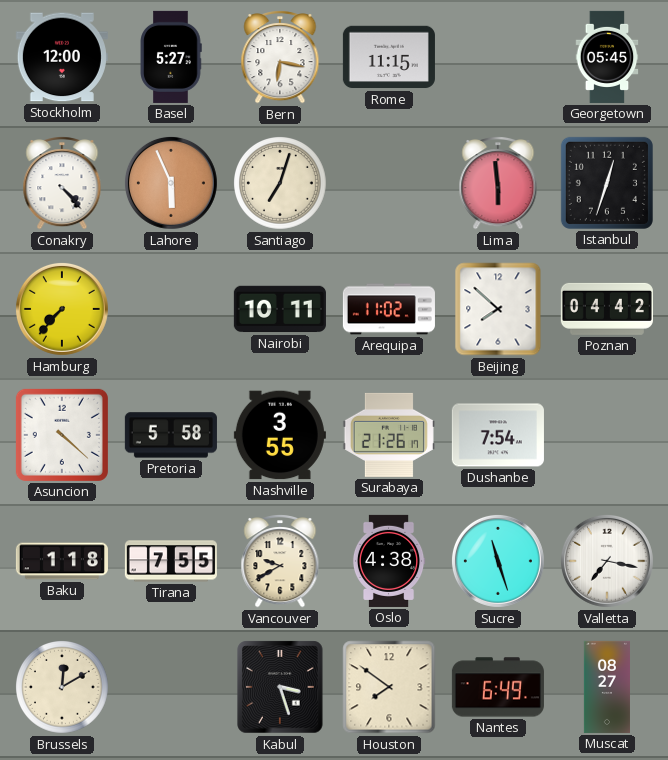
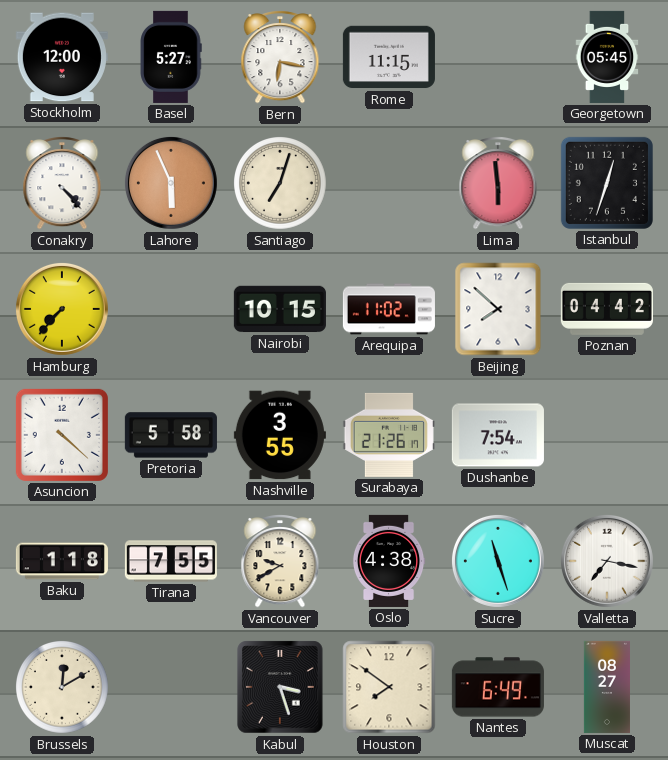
Nairobi: 10:11 -> 10:15 (280, 309)
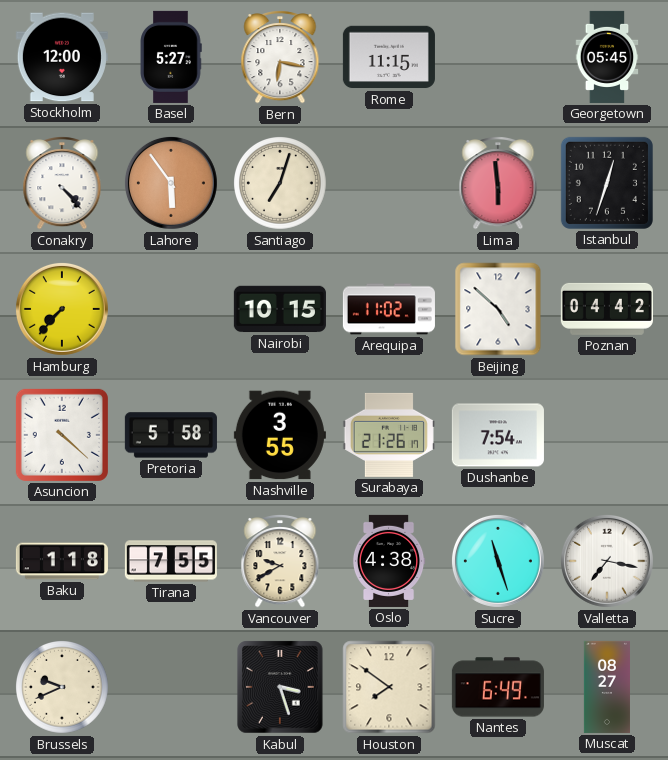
Lahore: 5:56 -> 5:54 (171, 183)
Beijing: 7:52 -> 4:52 (498, 309)
Brussels: 12:10 -> 9:41 (63, 688)
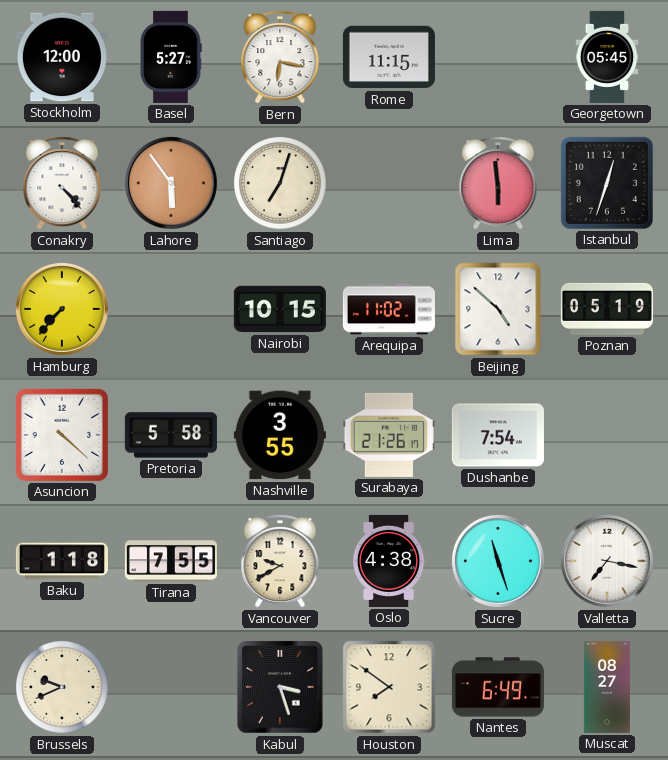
Poznan: 04:42 -> 05:19 (607, 309)
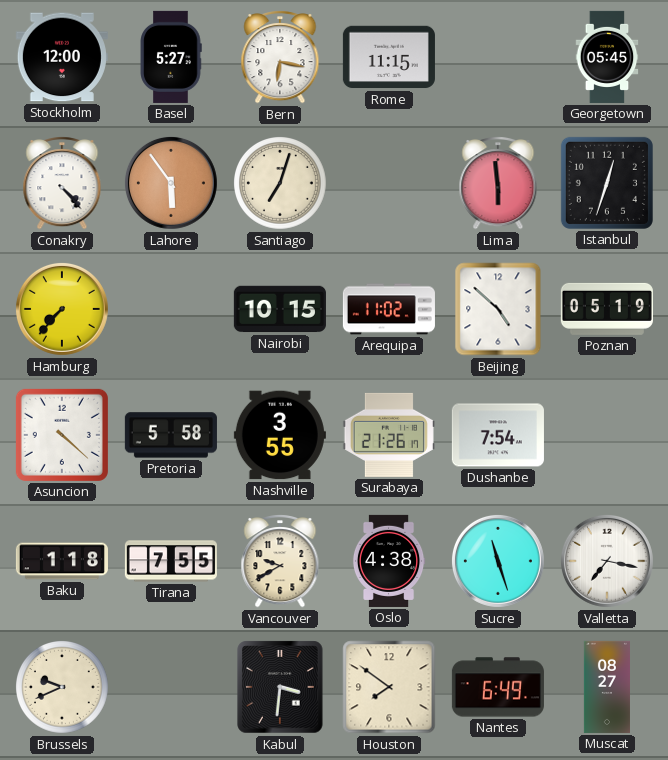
Kabul: 3:27 -> 3:31 (280, 687)
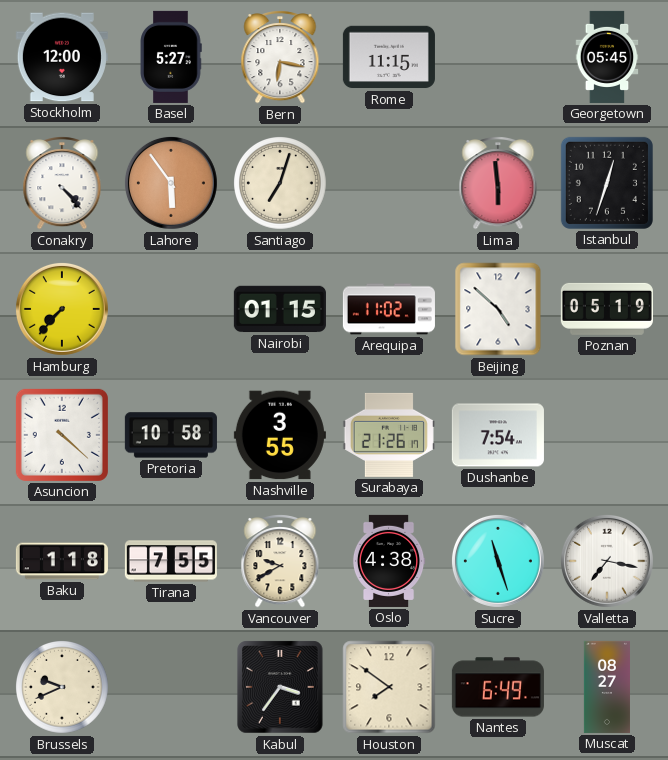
Nairobi: 10:15 -> 01:15 (280, 309)
Pretoria: 5:58 -> 10:58 (171, 435)
Kabul: 3:31 -> 3:36 (280, 687)
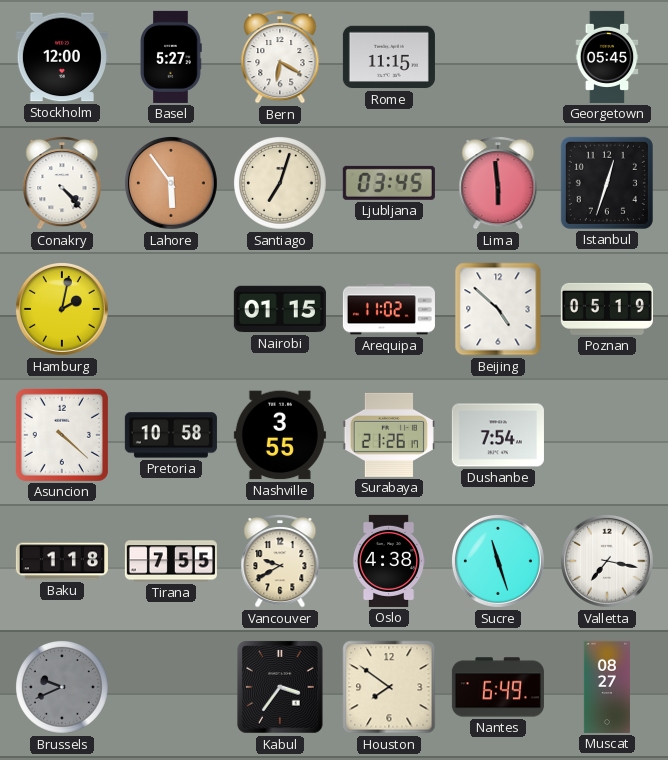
Bern: 6:17 -> 6:20 (280, 58)
Ljubljana: none -> 03:45 (389, 183)
Hamburg: 7:37 -> 2:02 (62, 309)
Brussels dial: cream -> grey (63, 688)
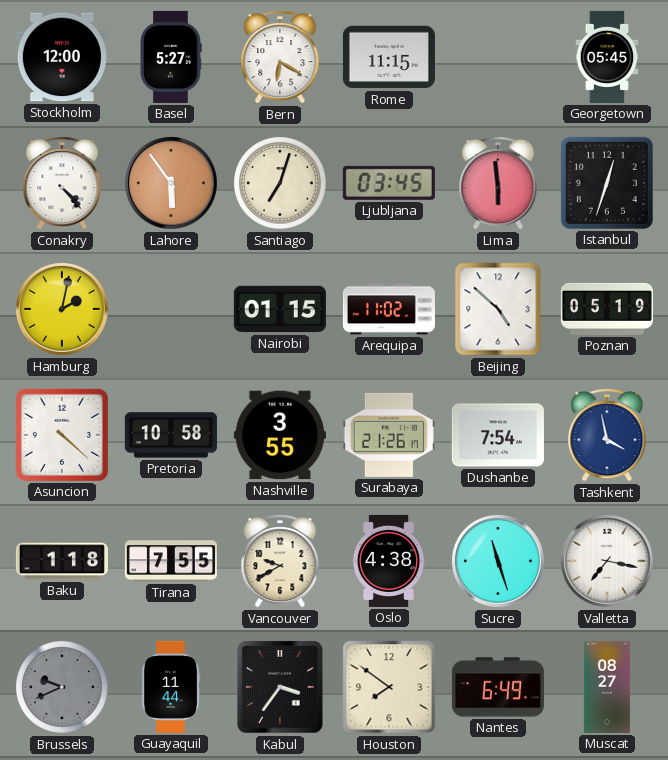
Tashkent: none -> 3:58 (607, 436)
Guayaquil: none -> 11:44 (171, 687)
